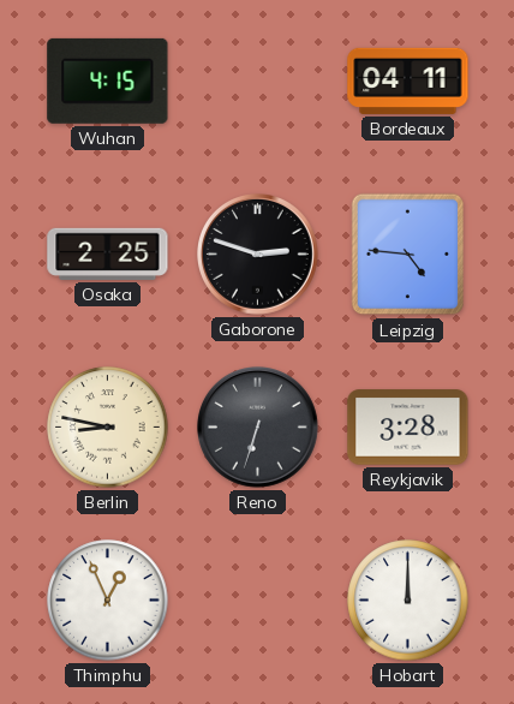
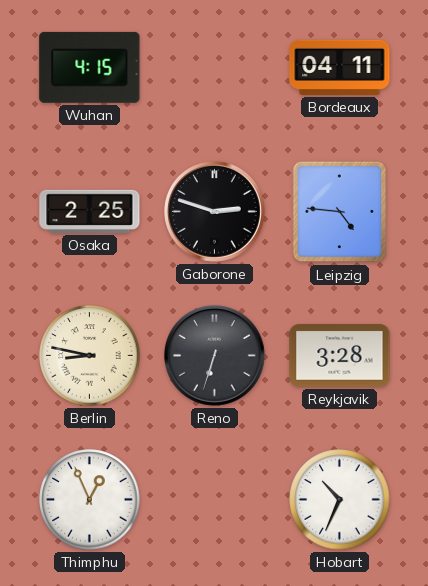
Hobart: 12:00 -> 10:34 (340, 500)
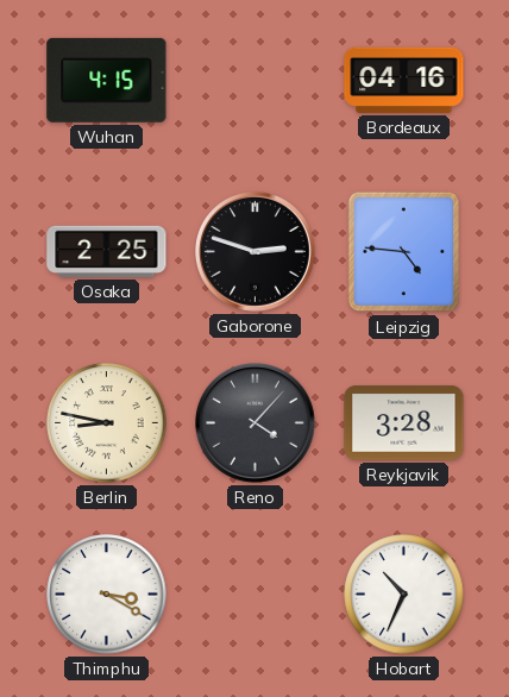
Bordeaux: 04:11 -> 04:16 (404, 80)
Reno: 6:33 -> 4:07 (256, 423)
Thimphu: 12:56 -> 3:20 (107, 595)
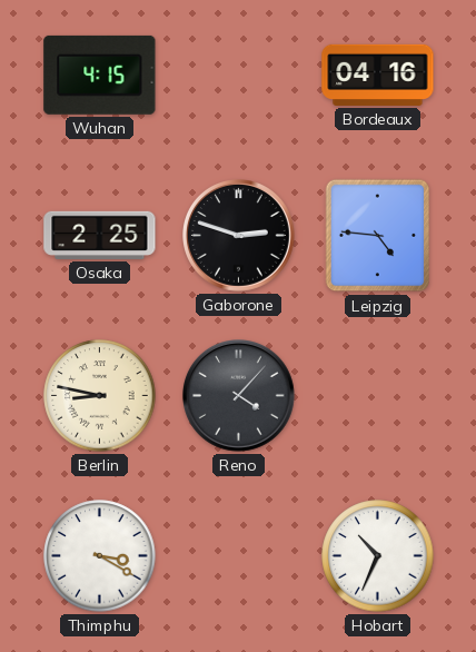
Reykjavik: 3:28 -> none (404, 423)
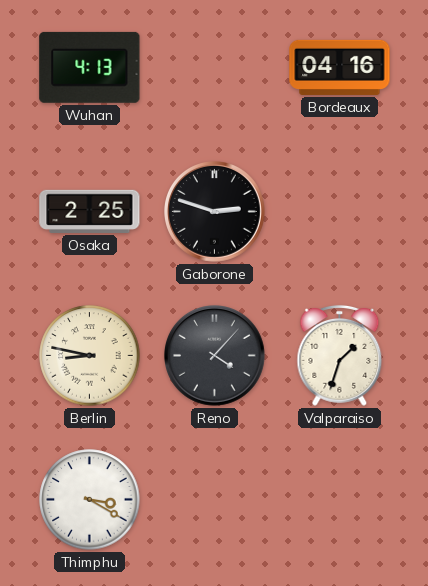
Wuhan: 4:15 -> 4:13 (90, 67)
Leipzig: 4:46 -> none (378, 236)
Valparaiso: none -> 1:33 (340, 355)
Hobart: 10:34 -> none (378, 556)
